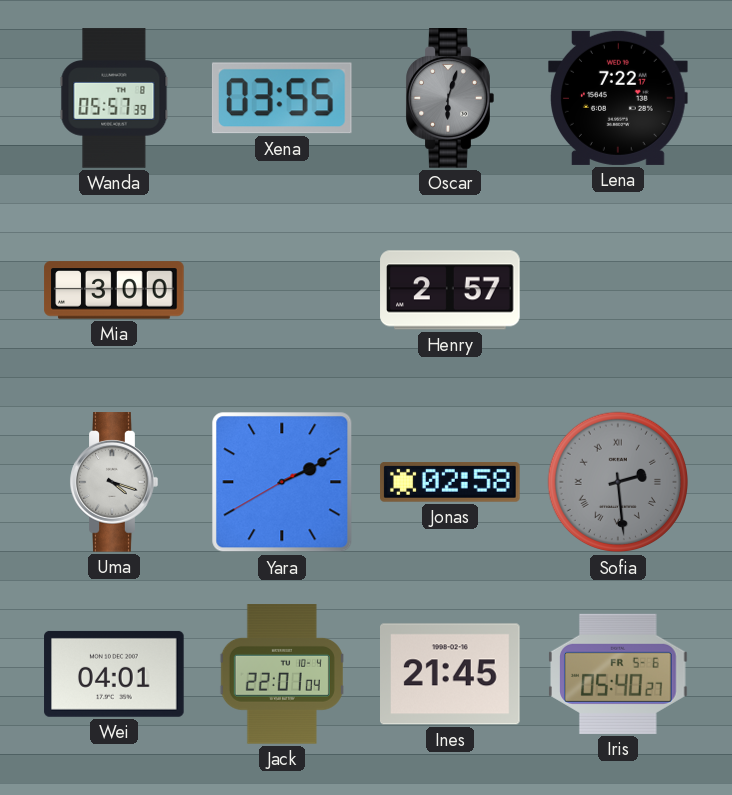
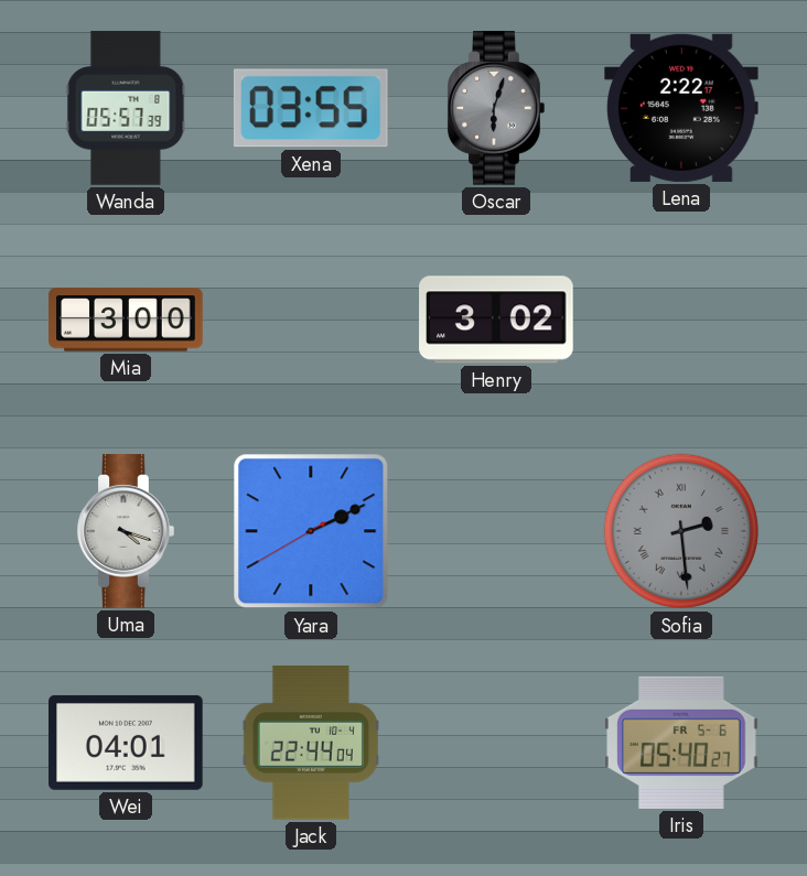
Lena: 7:22 -> 2:22 (682, 108)
Henry: 2:57 -> 3:02 (496, 320)
Jonas: 02:58 -> none (450, 483)
Jack: 22:01 -> 22:44 (311, 743)
Ines: 21:45 -> none (451, 674)
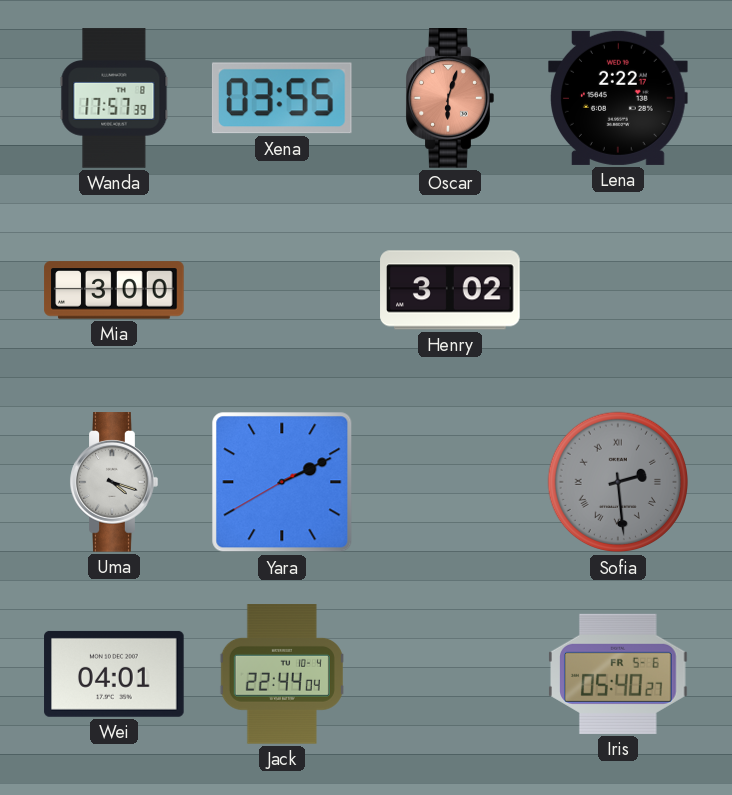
Wanda: 05:57 -> 17:57 (114, 98)
Oscar dial: grey -> salmon (450, 98)
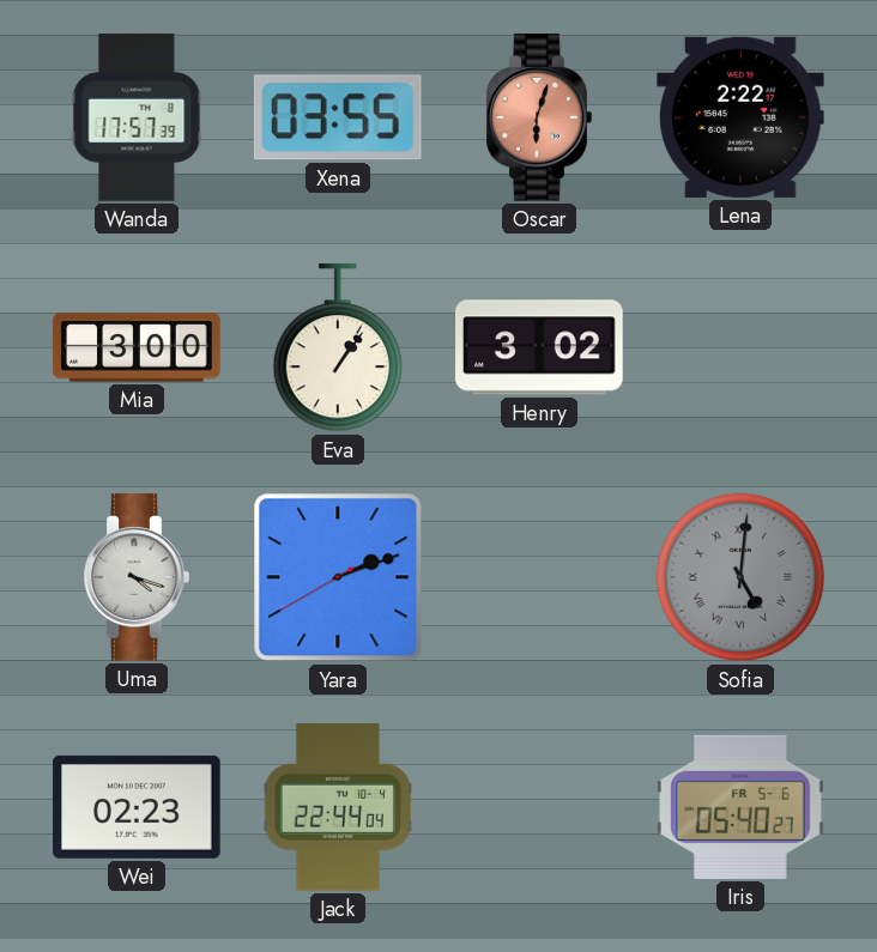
Eva: none -> 1:06 (338, 348)
Yara: 2:10 -> 2:11 (338, 577)
Sofia: 2:29 -> 5:01 (740, 577)
Wei: 04:01 -> 02:23 (137, 807)
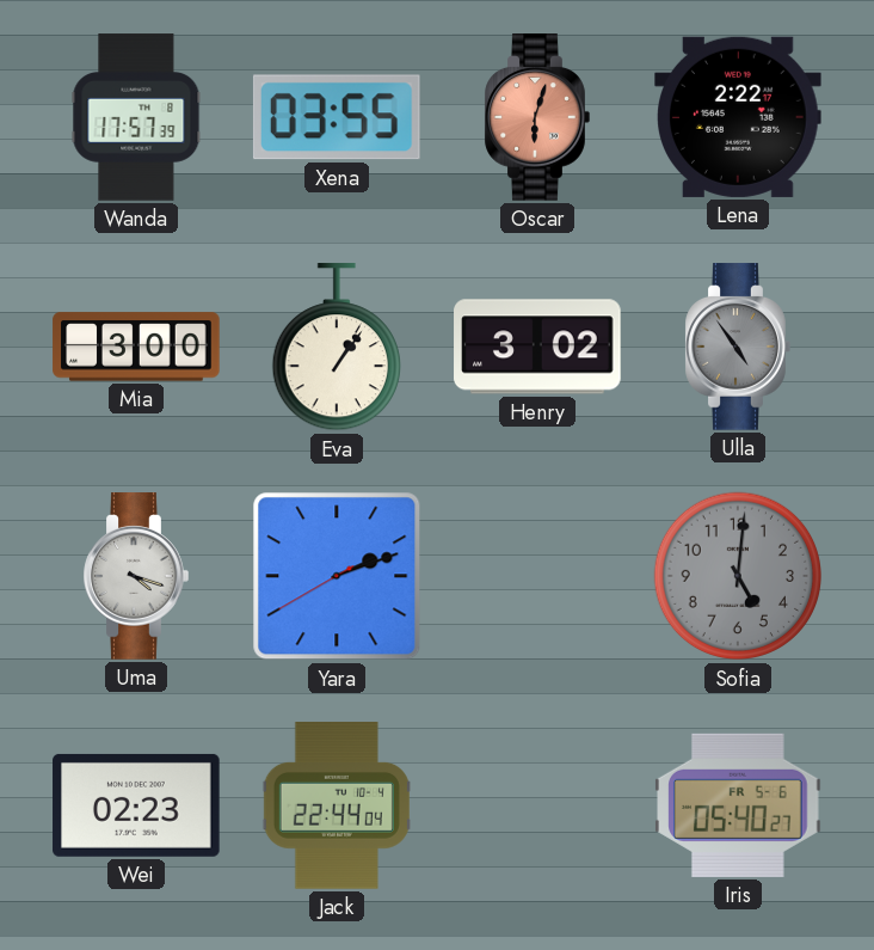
Ulla: none -> 4:54 (738, 347)
Sofia numerals: Roman -> Arabic (738, 576)
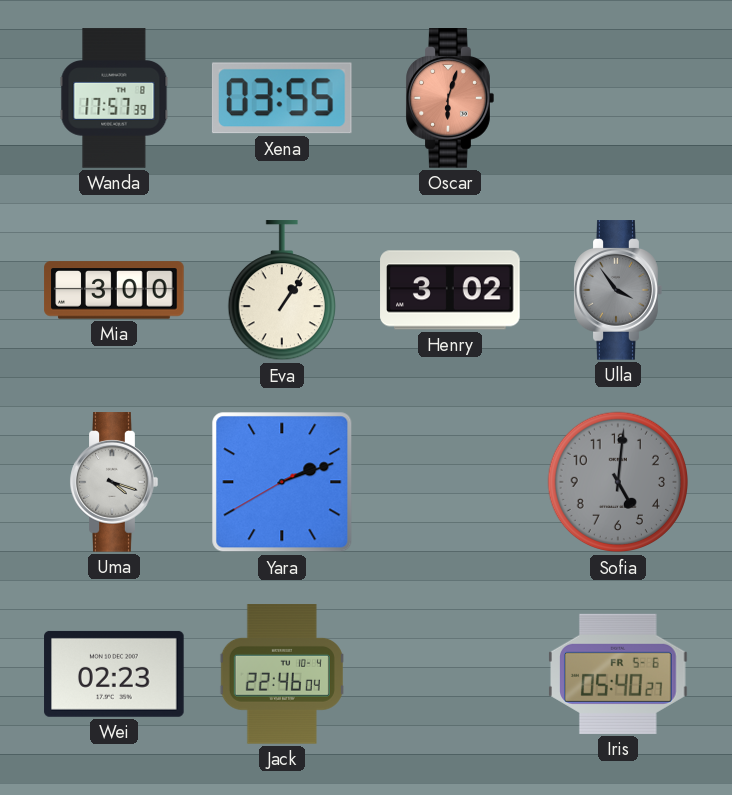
Lena: 2:22 -> none (739, 117)
Ulla: 4:54 -> 3:54 (618, 290)
Jack: 22:44 -> 22:46 (282, 674)
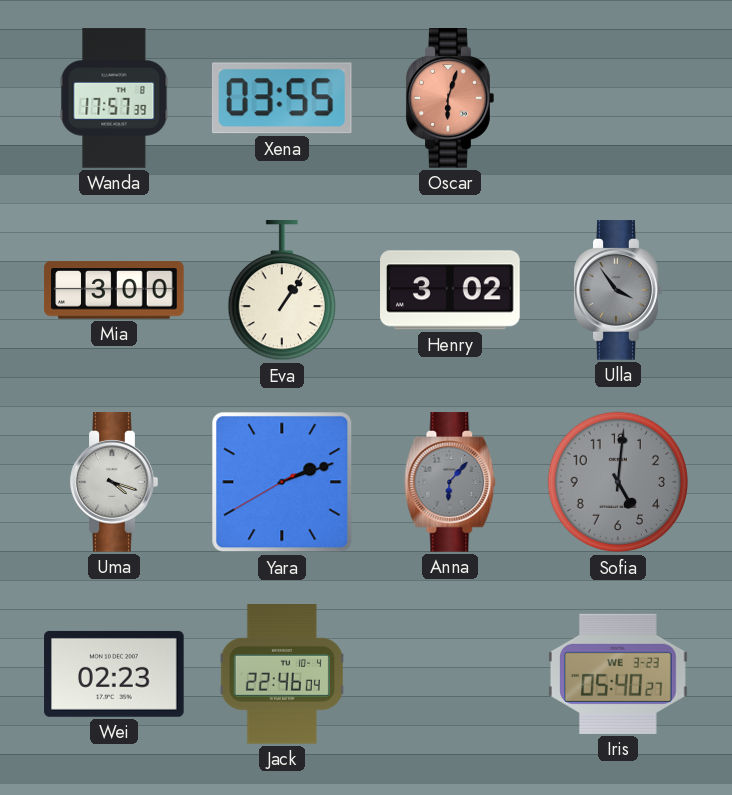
Anna: none -> 6:07 (450, 482)
Iris date: FR 5-6 -> WE 3-23 (618, 674)
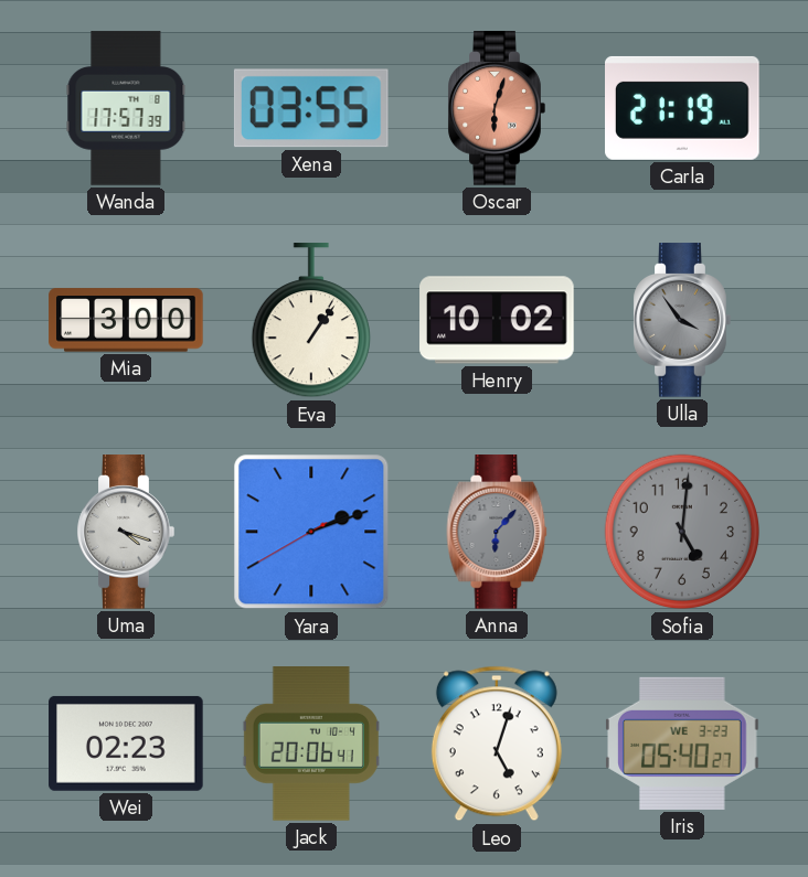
Carla: none -> 21:19 (683, 108)
Henry: 3:02 -> 10:02 (497, 320)
Jack: 22:46 -> 20:06 (311, 744)
Leo: none -> 5:03 (497, 744)
